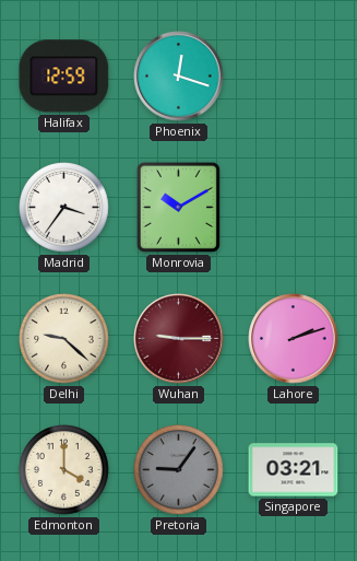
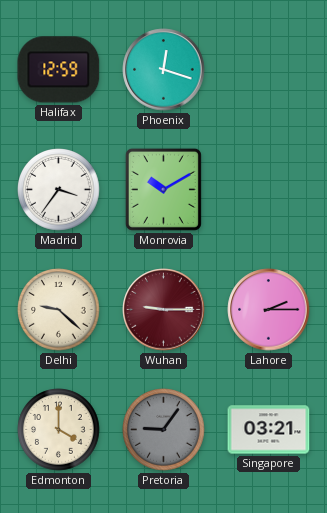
Lahore: 2:12 -> 2:15 (269, 310)
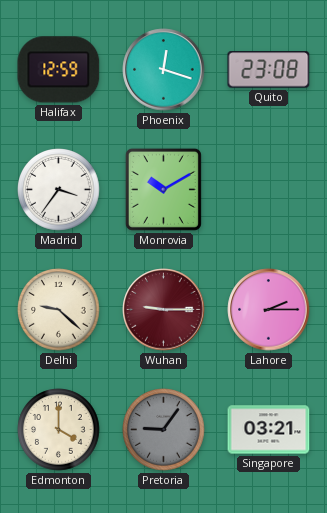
Quito: none -> 23:08 (269, 70)
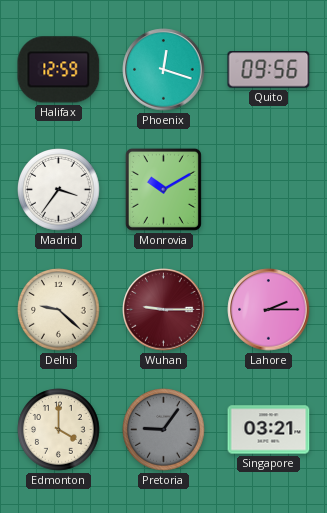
Quito: 23:08 -> 09:56 (269, 70)
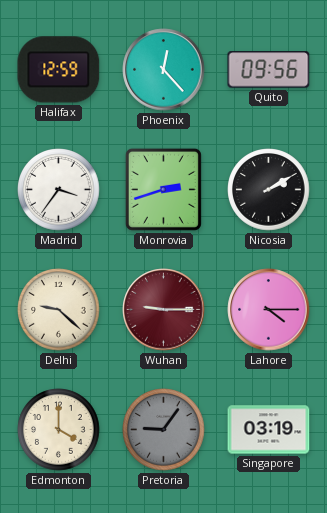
Phoenix: 12:18 -> 12:23 (164, 70)
Monrovia: 10:10 -> 2:42 (163, 189)
Nicosia: none -> 2:10 (269, 190)
Lahore: 2:15 -> 4:15 (269, 310)
Singapore: 03:21 -> 03:19 (269, 430)
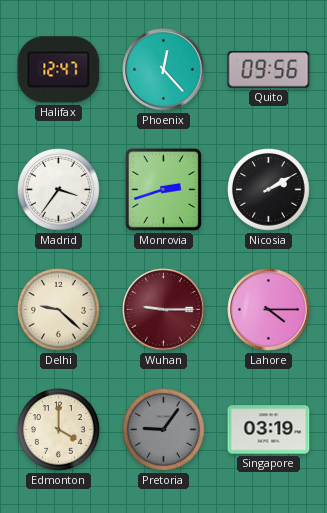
Halifax: 12:59 -> 12:47 (59, 70)
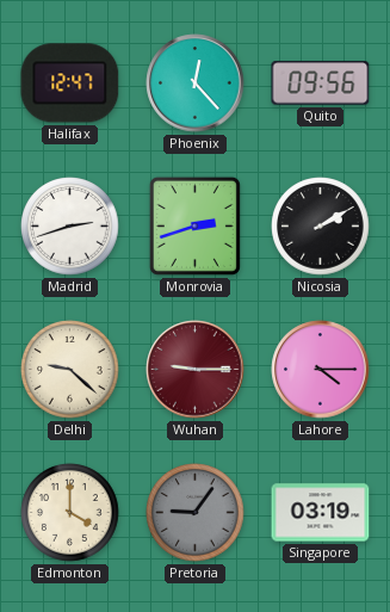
Madrid: 3:36 -> 2:42 (70, 227)
